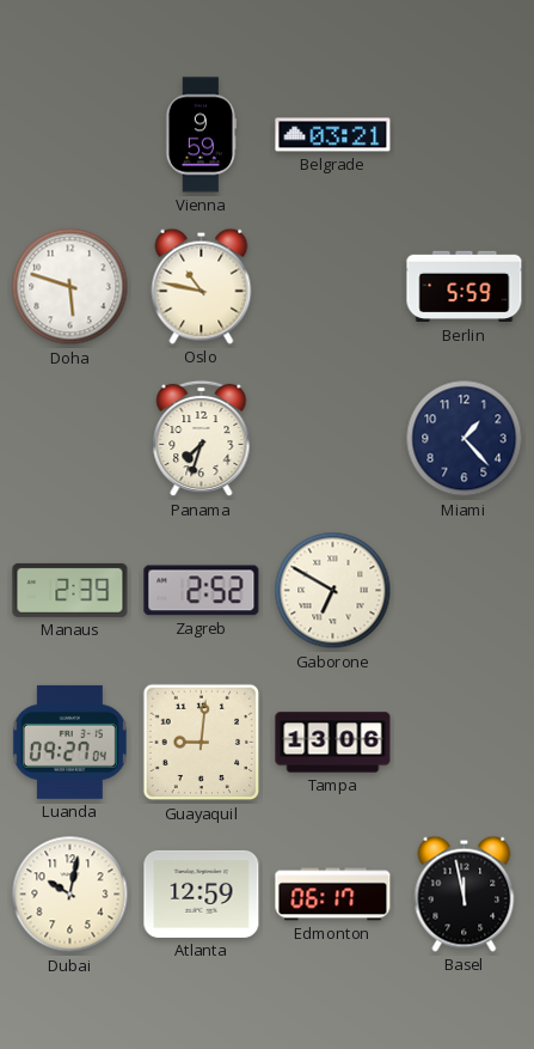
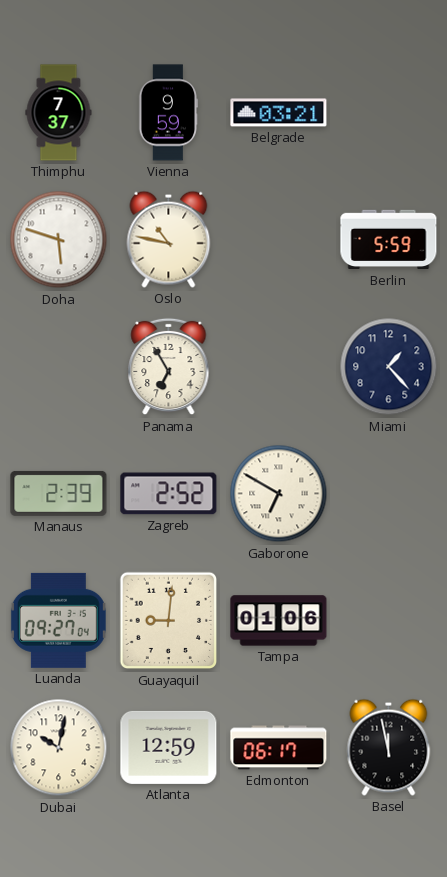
Thimphu: none -> 7:37 (59, 113)
Panama: 7:33 -> 6:55 (169, 367)
Tampa: 13:06 -> 01:06 (279, 621)
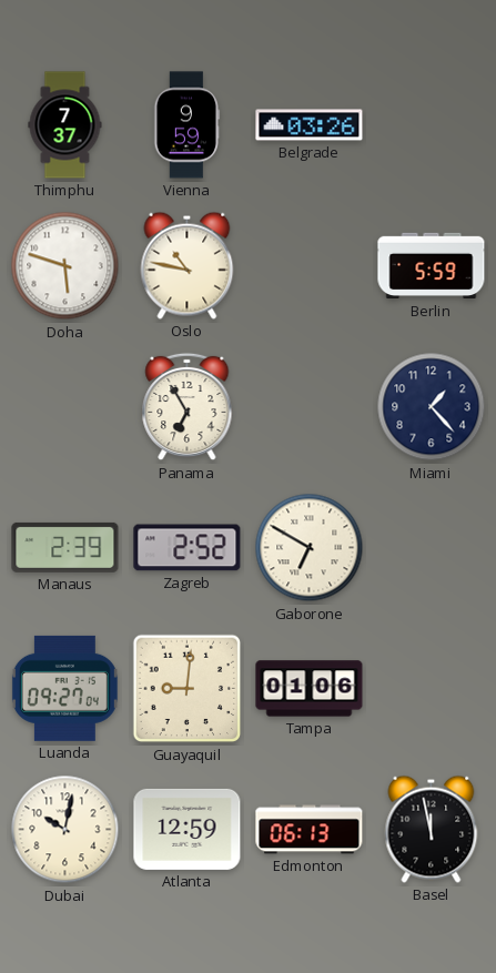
Belgrade: 03:21 -> 03:26 (310, 125)
Edmonton: 06:17 -> 06:13 (310, 830)
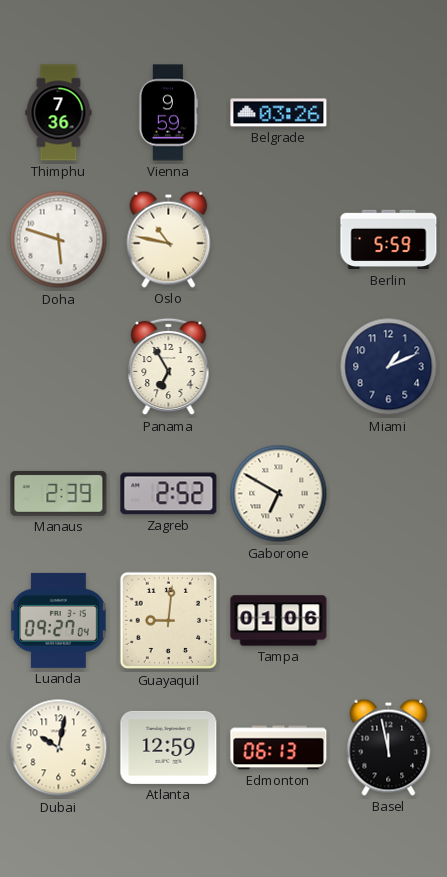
Thimphu: 7:37 -> 7:36 (59, 113)
Miami: 1:23 -> 1:11 (389, 367)
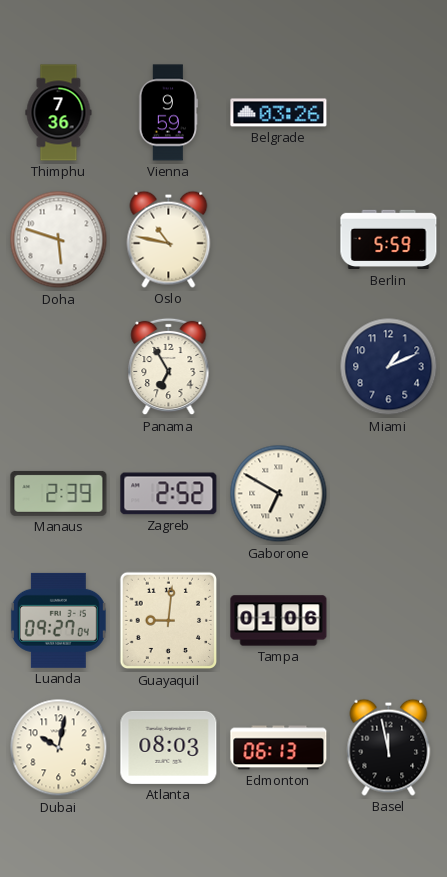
Atlanta: 12:59 -> 08:03 (169, 747)
